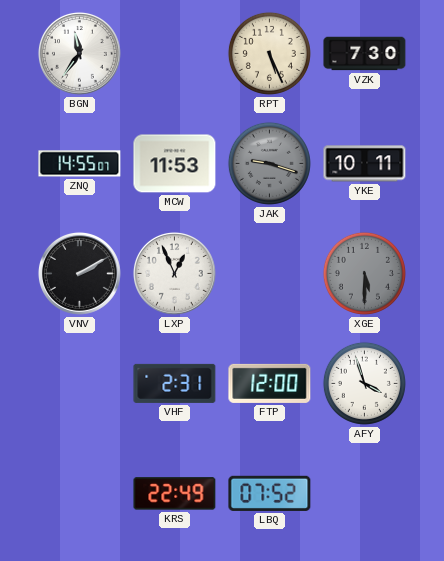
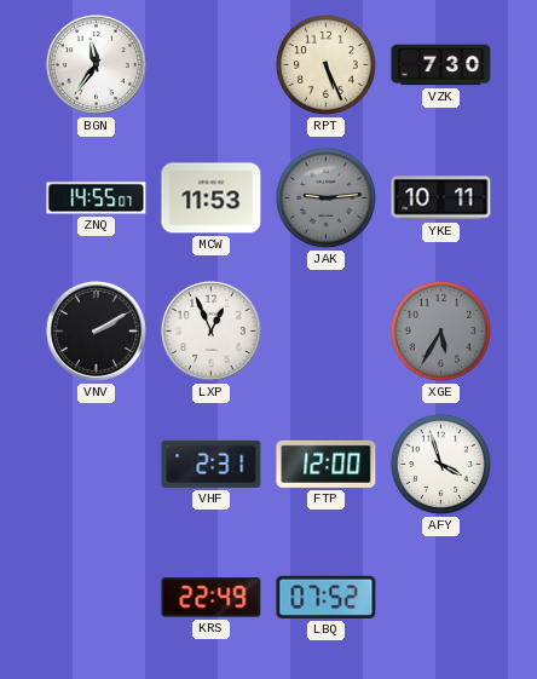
JAK: 9:18 -> 9:14 (325, 197)
XGE: 5:30 -> 5:35 (440, 330)
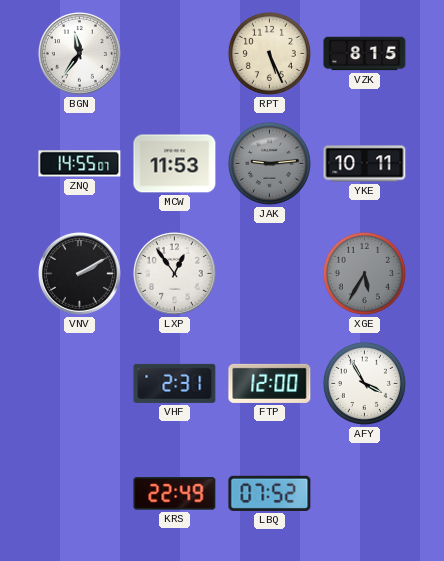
VZK: 7:30 -> 8:15 (365, 54)
LXP: 12:56 -> 12:54 (174, 273)
AFY: 3:57 -> 3:55 (364, 383)
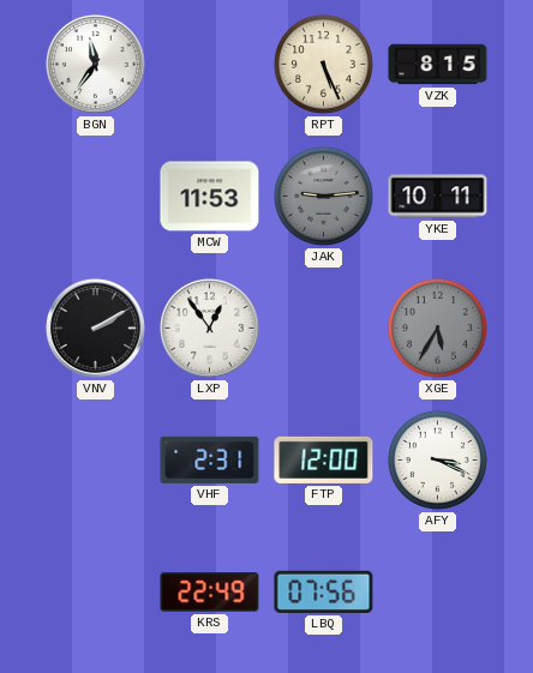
ZNQ: 14:55 -> none (80, 164)
AFY: 3:55 -> 3:19 (437, 459)
LBQ: 07:52 -> 07:56 (324, 591)
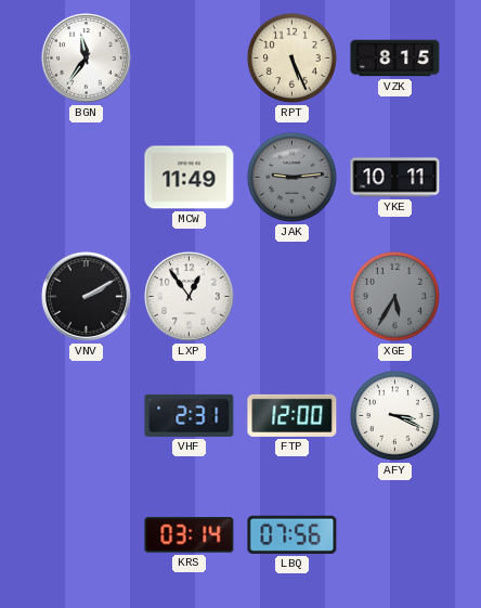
MCW: 11:53 -> 11:49 (190, 178)
KRS: 22:49 -> 03:14 (190, 535)
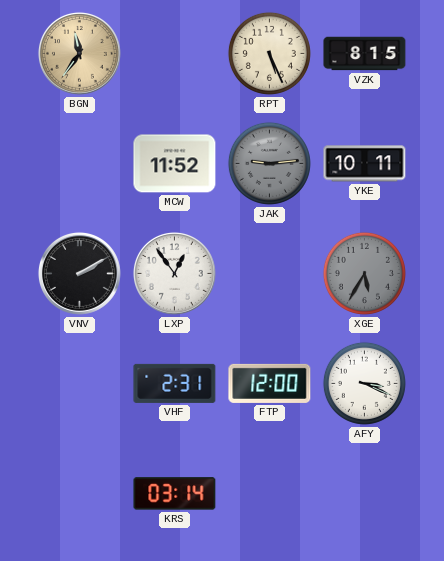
BGN dial: white -> champagne (79, 53)
MCW: 11:49 -> 11:52 (175, 164)
LBQ: 07:56 -> none (292, 534)
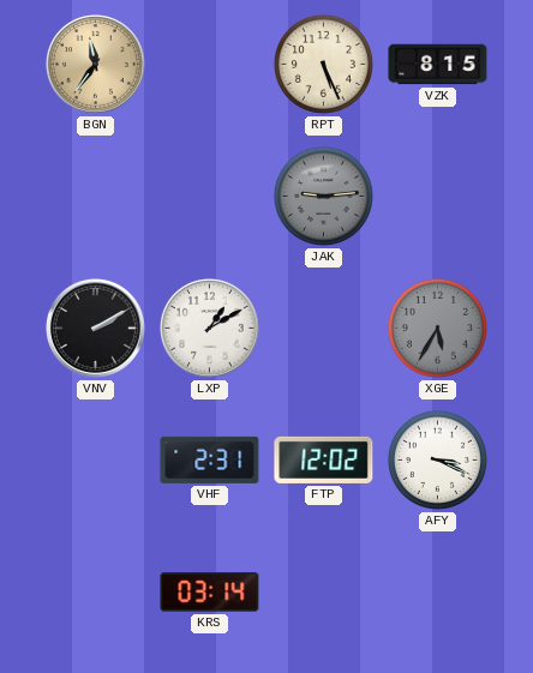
MCW: 11:52 -> none (175, 164)
YKE: 10:11 -> none (365, 164)
LXP: 12:54 -> 1:10 (209, 328)
FTP: 12:00 -> 12:02 (324, 459)
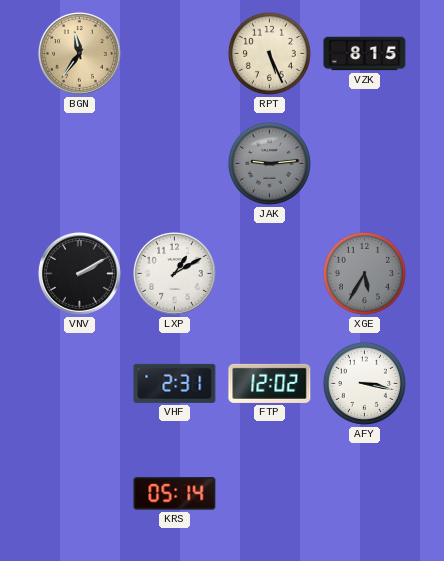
AFY: 3:19 -> 3:17 (364, 383)
KRS: 03:14 -> 05:14 (175, 494)
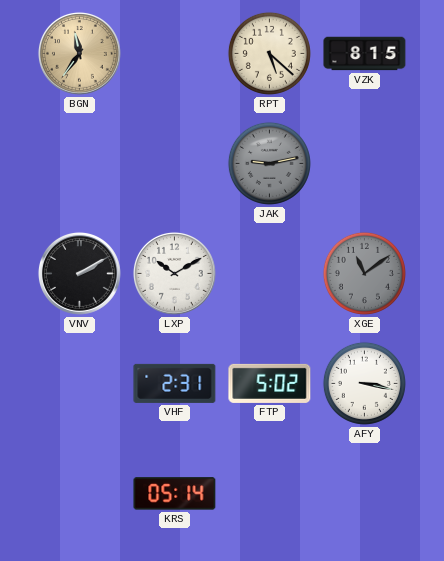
RPT: 5:26 -> 5:22 (269, 53)
JAK: 9:14 -> 9:13 (269, 163)
LXP: 1:10 -> 10:10 (174, 273)
XGE: 5:35 -> 11:09 (364, 273)
FTP: 12:02 -> 5:02 (270, 383)
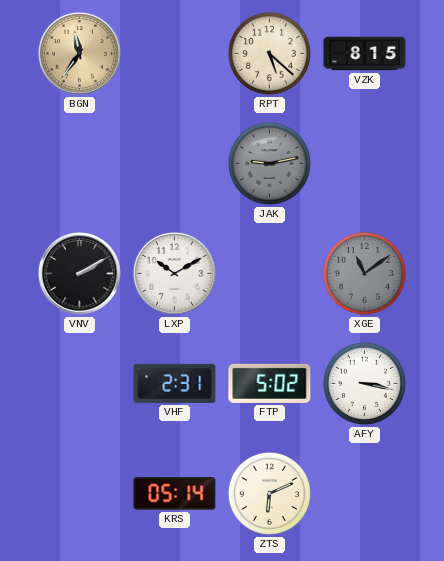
ZTS: none -> 6:11 (269, 493)
